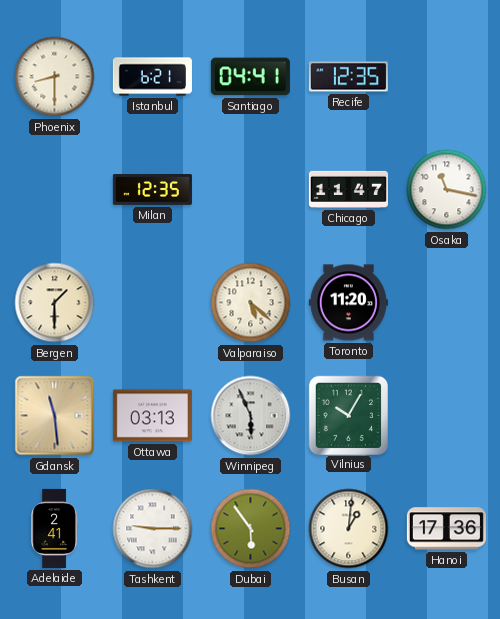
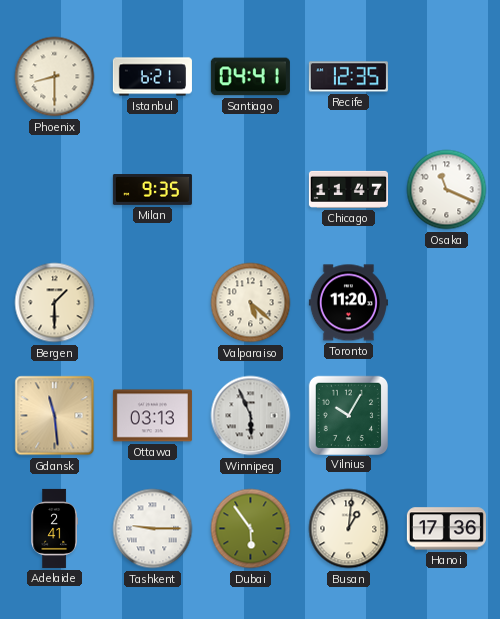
Milan: 12:35 -> 9:35 (152, 190)
Osaka: 11:17 -> 11:19 (447, 190)
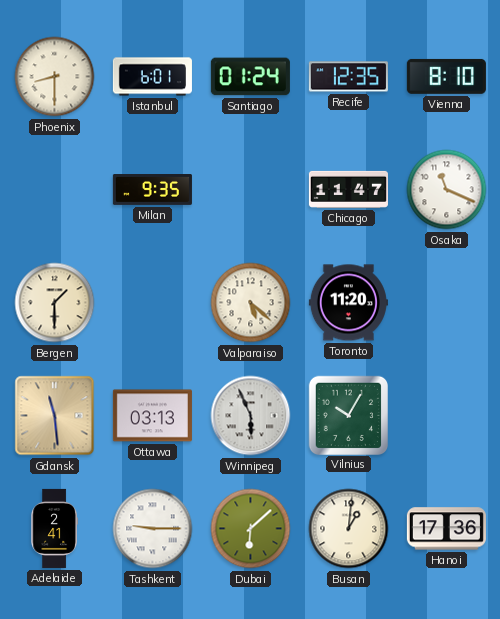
Istanbul: 6:21 -> 6:01 (152, 77)
Santiago: 04:41 -> 01:24 (250, 77)
Vienna: none -> 8:10 (446, 76)
Dubai: 5:54 -> 6:08 (251, 529)
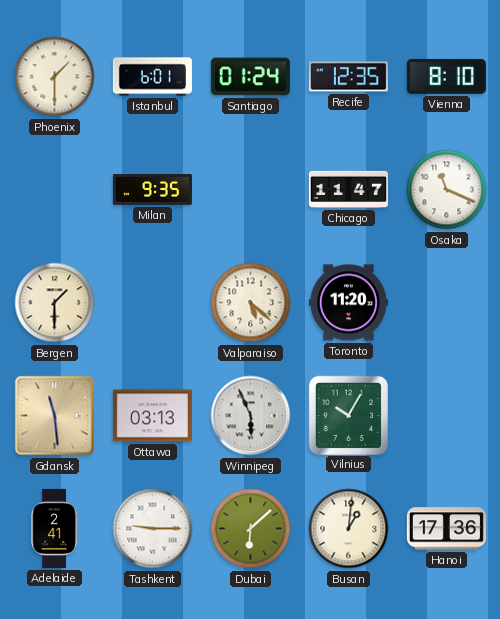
Phoenix: 8:30 -> 1:30 (55, 77)
